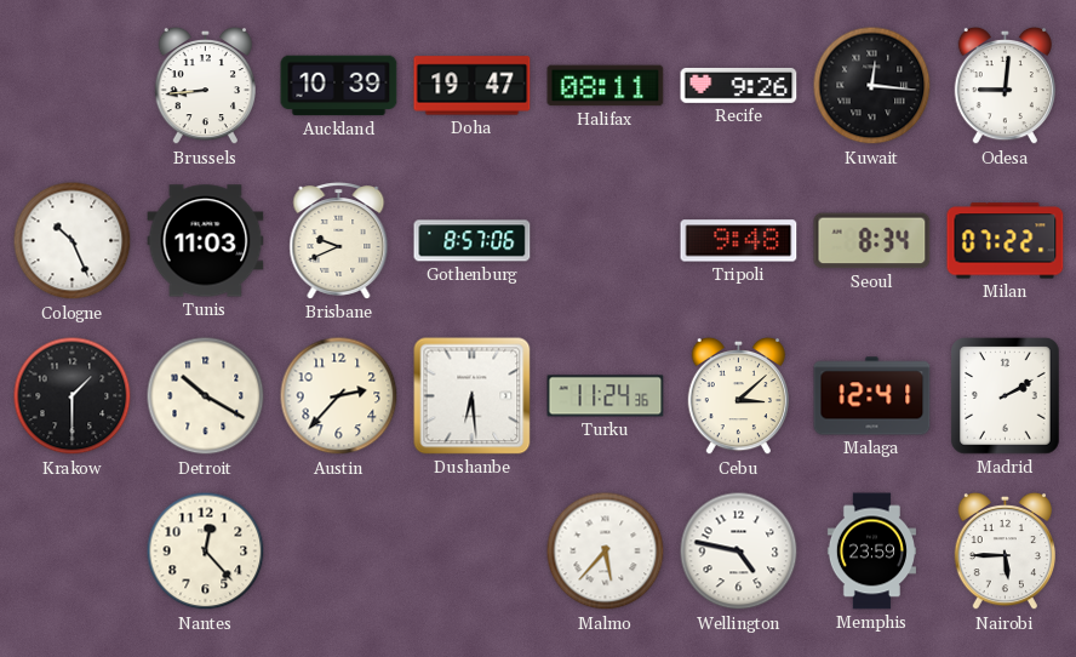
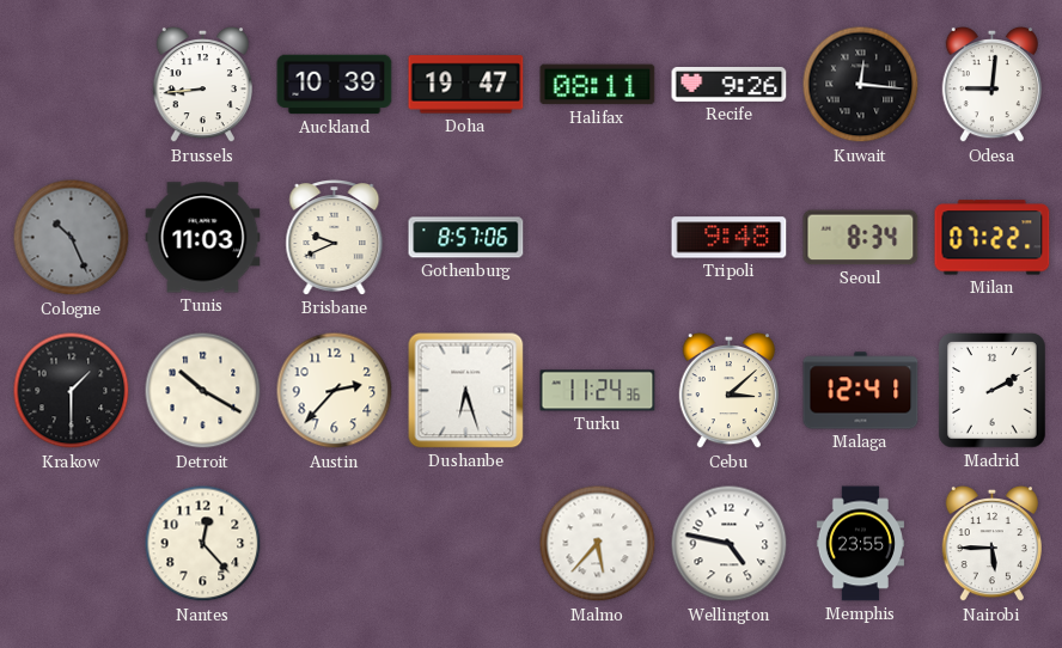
Cologne dial: white -> grey (72, 238)
Dushanbe: 6:29 -> 6:27 (466, 391)
Memphis: 23:59 -> 23:55 (860, 544)
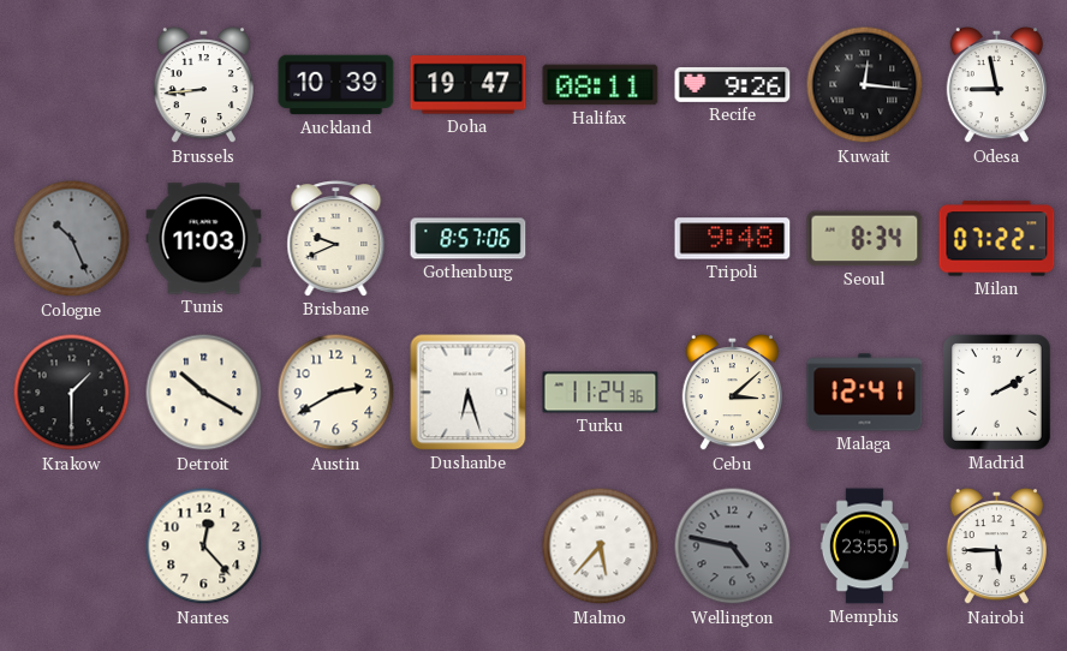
Odesa: 9:01 -> 8:58 (996, 85)
Austin: 2:37 -> 2:40 (336, 393)
Wellington dial: white -> grey (733, 547)
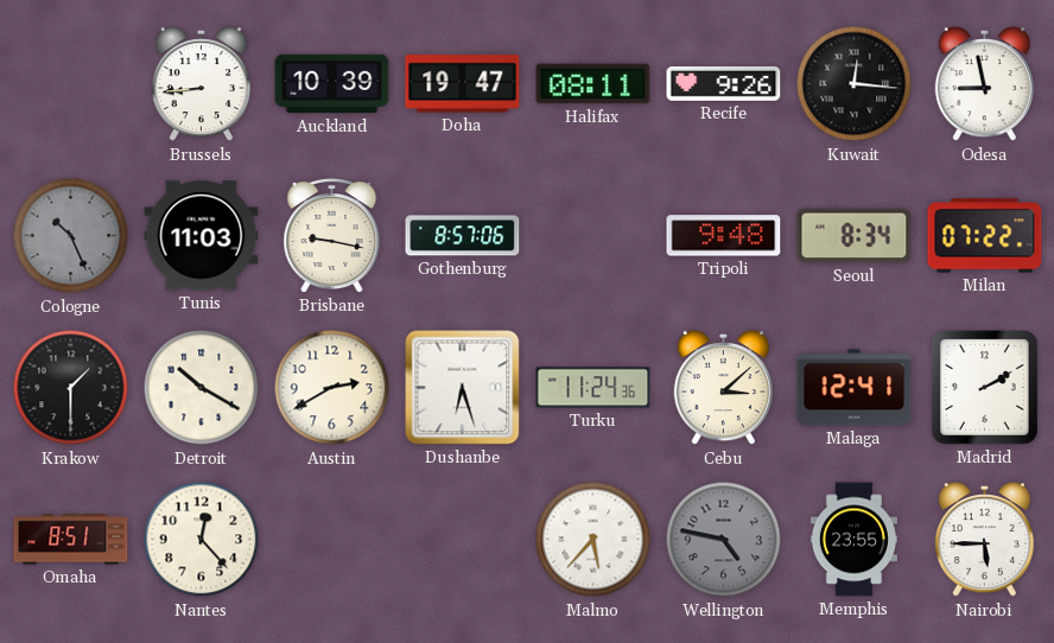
Brisbane: 9:41 -> 9:17 (332, 236)
Omaha: none -> 8:51 (71, 540)
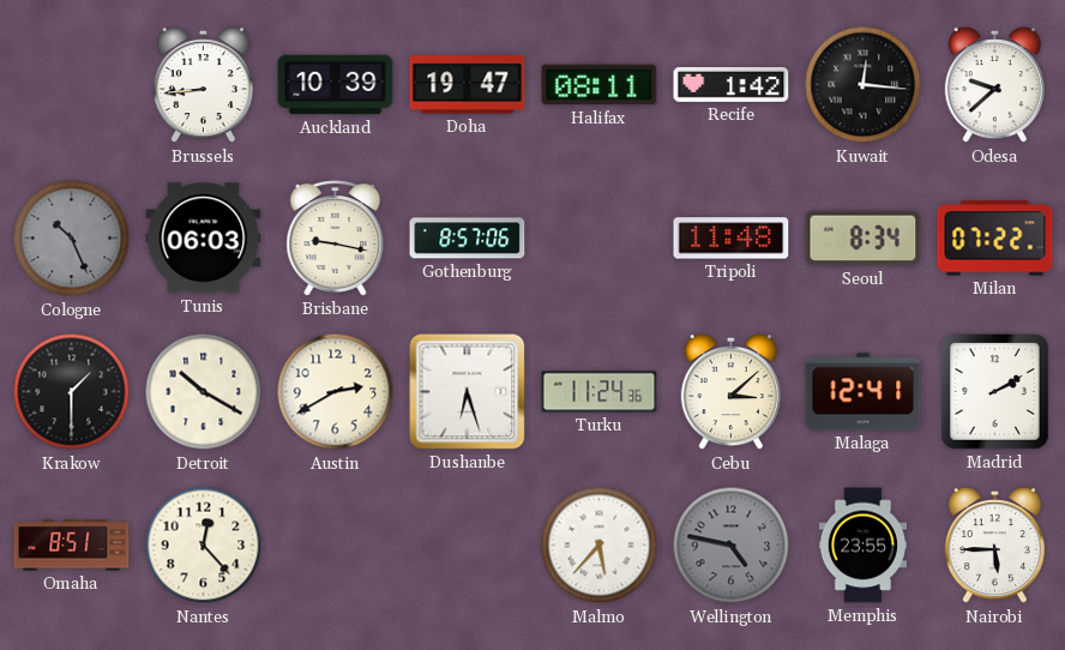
Recife: 9:26 -> 1:42 (732, 84)
Odesa: 8:58 -> 9:38 (994, 85)
Tunis: 11:03 -> 06:03 (204, 239)
Tripoli: 9:48 -> 11:48 (732, 239)
